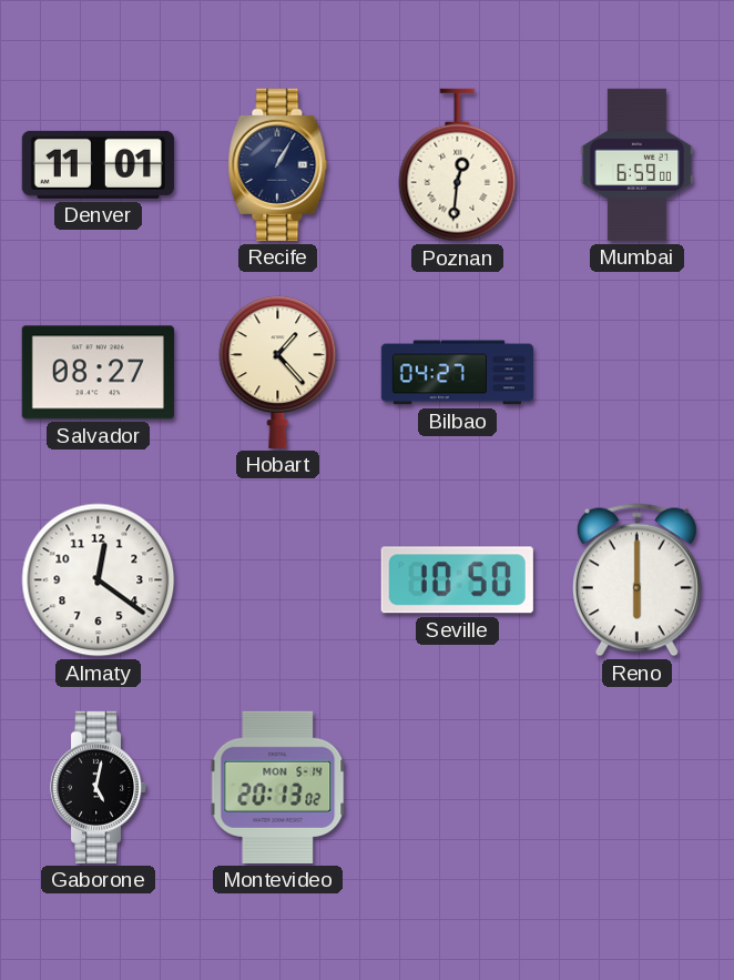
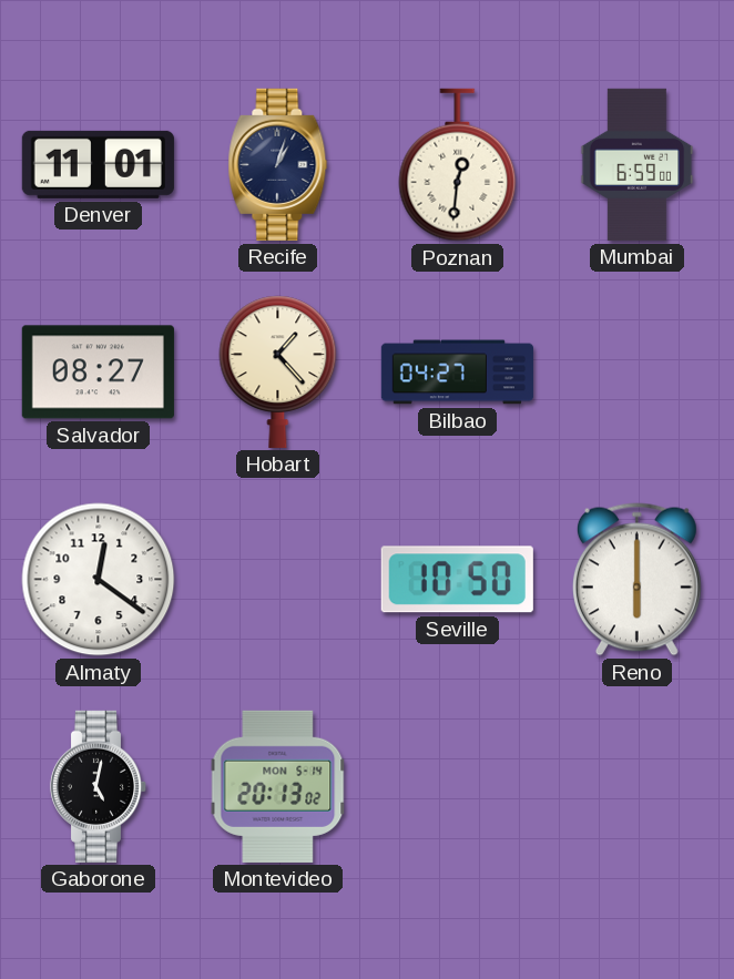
Recife: 1:05 -> 1:03 (278, 164)
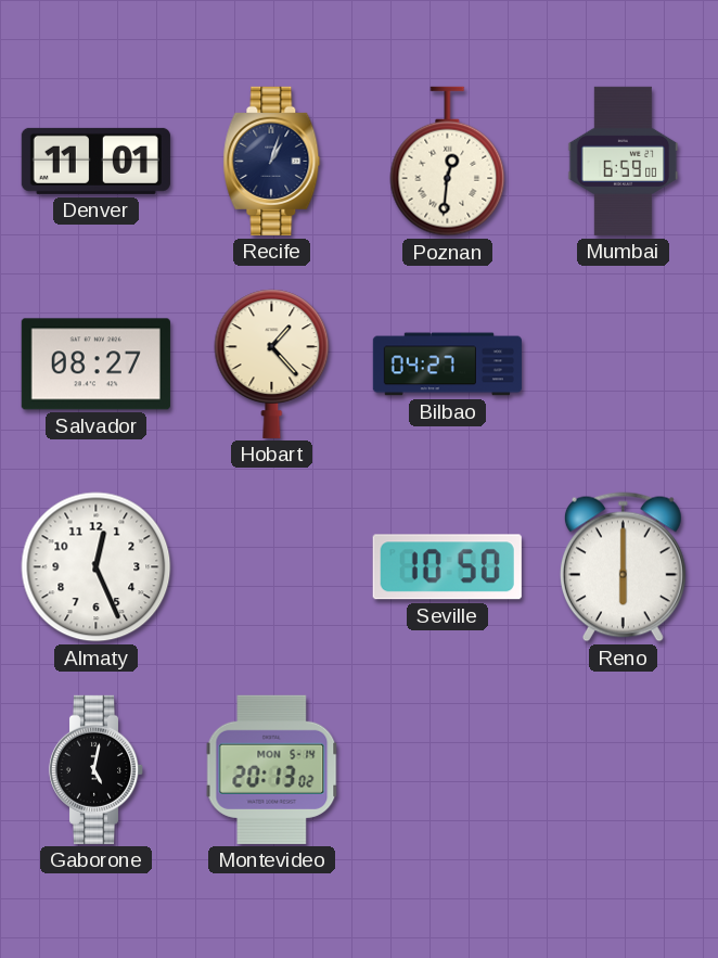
Almaty: 12:21 -> 12:26 (97, 567)
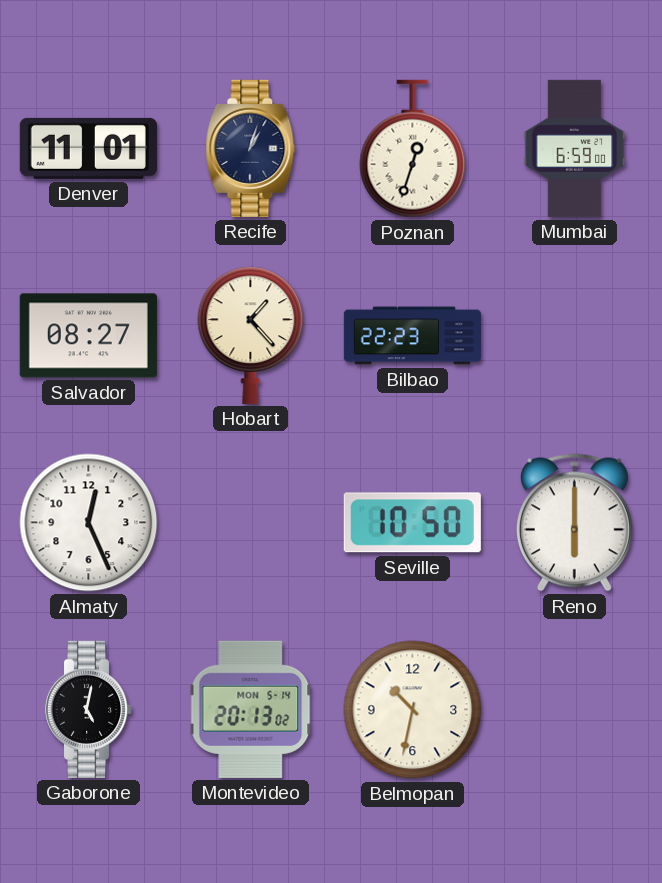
Poznan: 12:31 -> 12:33 (413, 149)
Bilbao: 04:27 -> 22:23 (412, 336)
Belmopan: none -> 10:32 (413, 710)
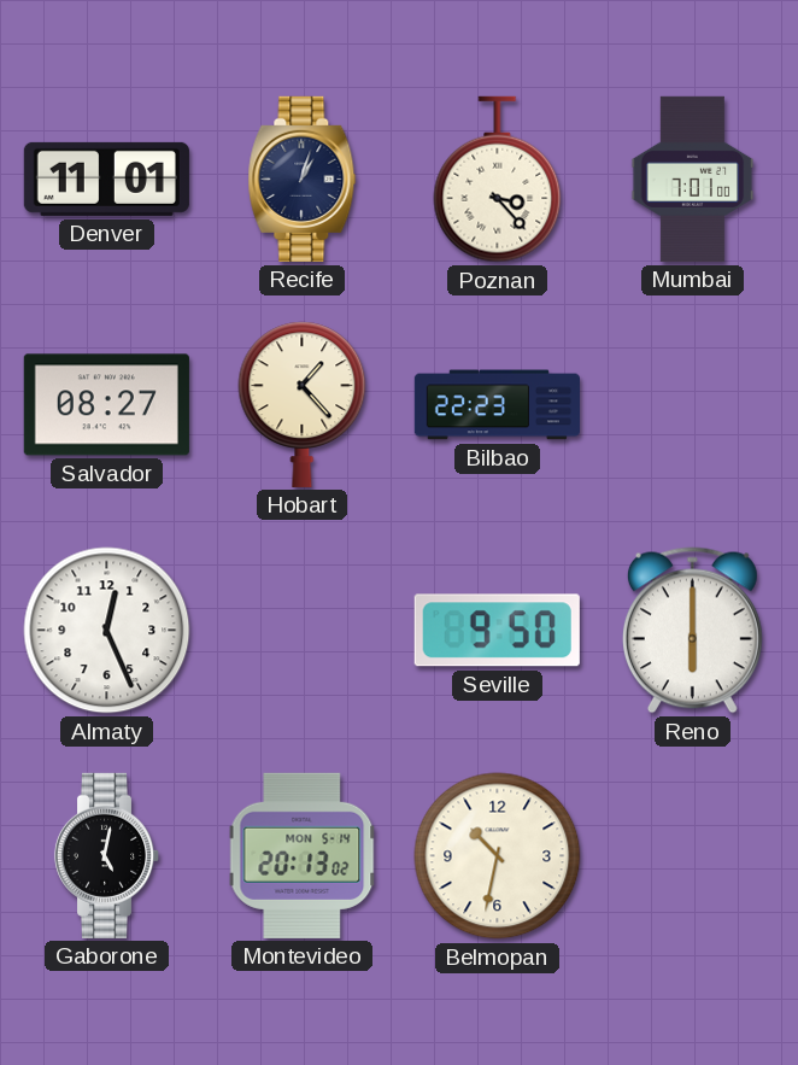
Poznan: 12:33 -> 3:23 (498, 180)
Mumbai: 6:59 -> 7:01 (693, 179)
Seville: 10:50 -> 9:50 (497, 631)
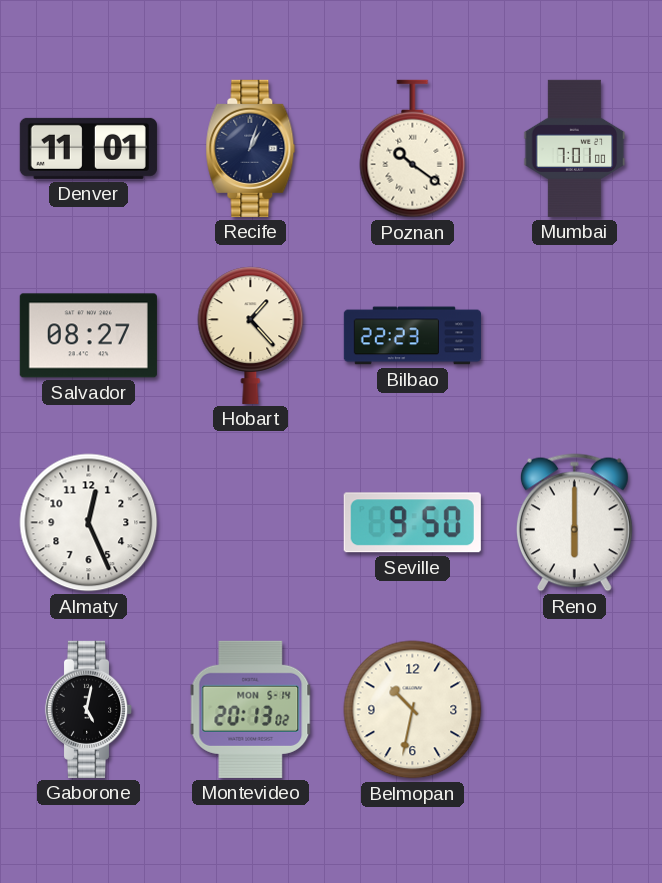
Poznan: 3:23 -> 10:21 (413, 149)
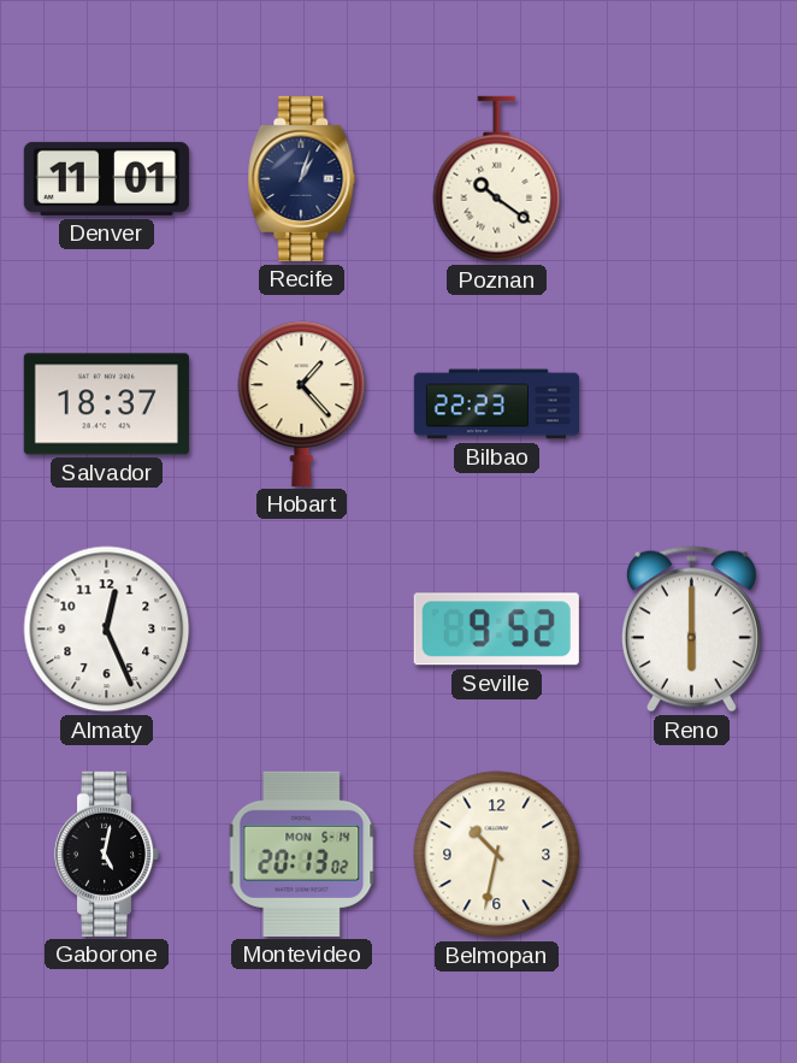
Mumbai: 7:01 -> none (575, 148)
Salvador: 08:27 -> 18:37 (106, 404)
Seville: 9:50 -> 9:52 (496, 630)
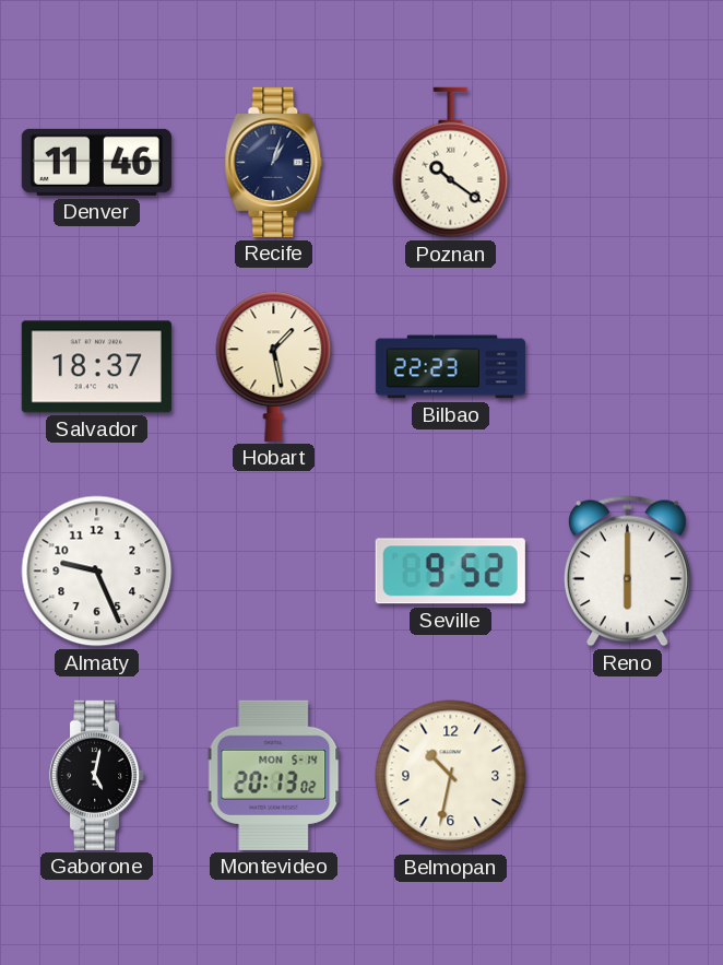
Denver: 11:01 -> 11:46 (96, 162)
Hobart: 1:23 -> 1:28 (274, 366)
Almaty: 12:26 -> 9:26 (97, 572)
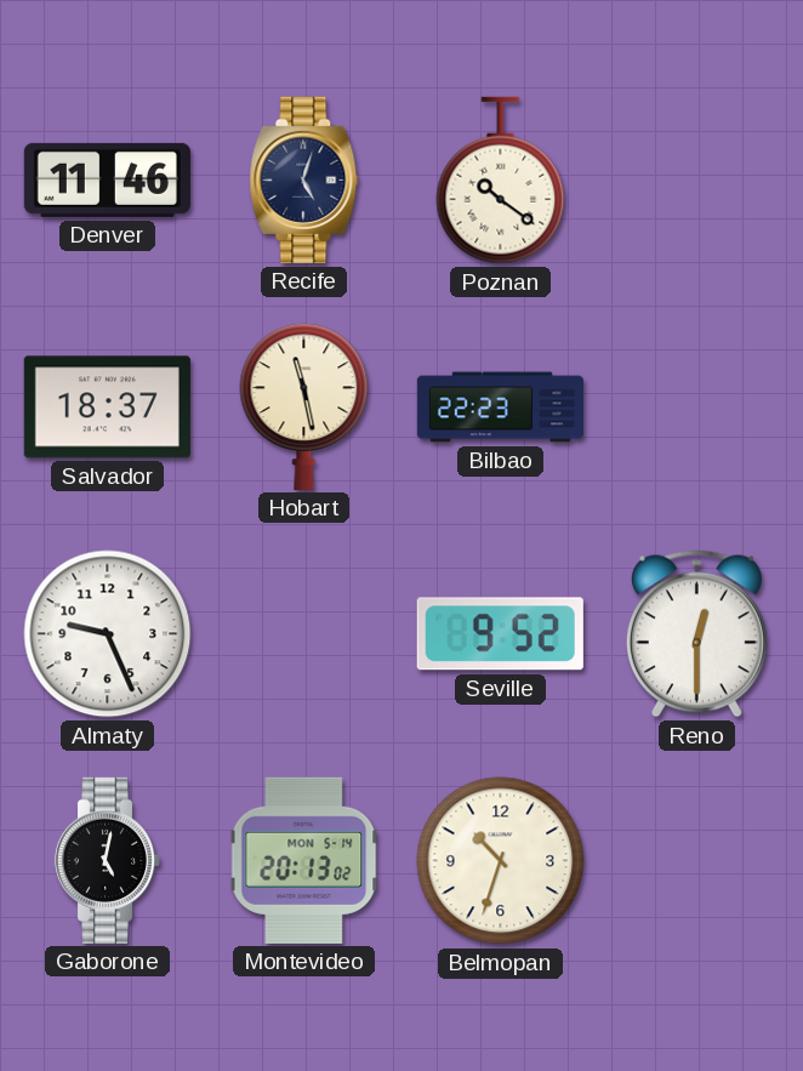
Recife: 1:03 -> 5:03 (304, 180)
Hobart: 1:28 -> 11:28 (304, 406)
Reno: 6:00 -> 12:30 (696, 634)
Belmopan: 10:32 -> 10:33 (501, 861)
